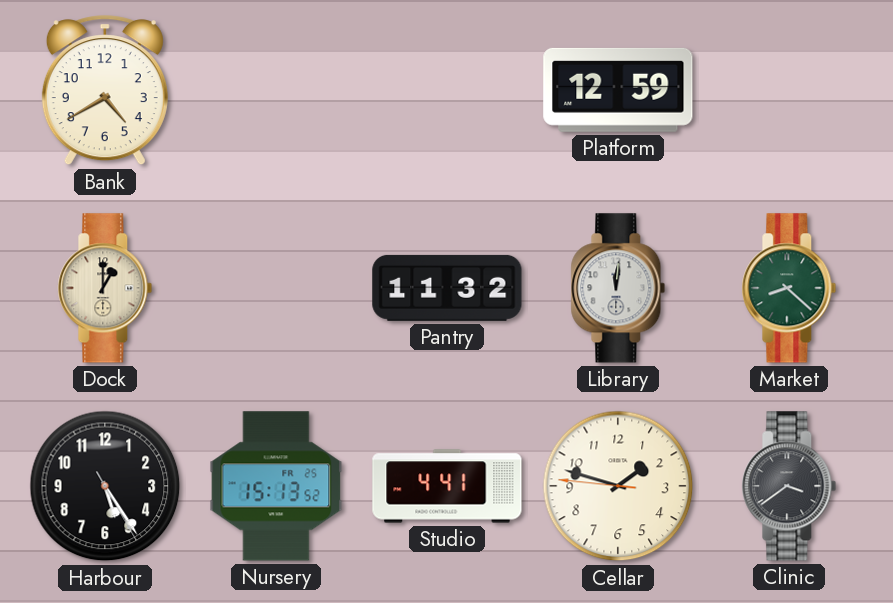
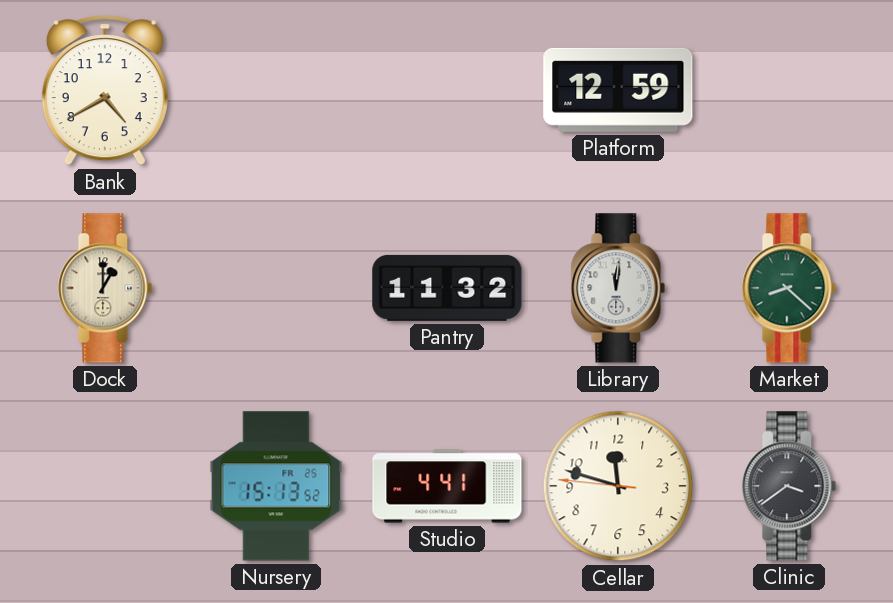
Harbour: 5:24 -> none (105, 486)
Cellar: 1:47 -> 11:47 (618, 486)
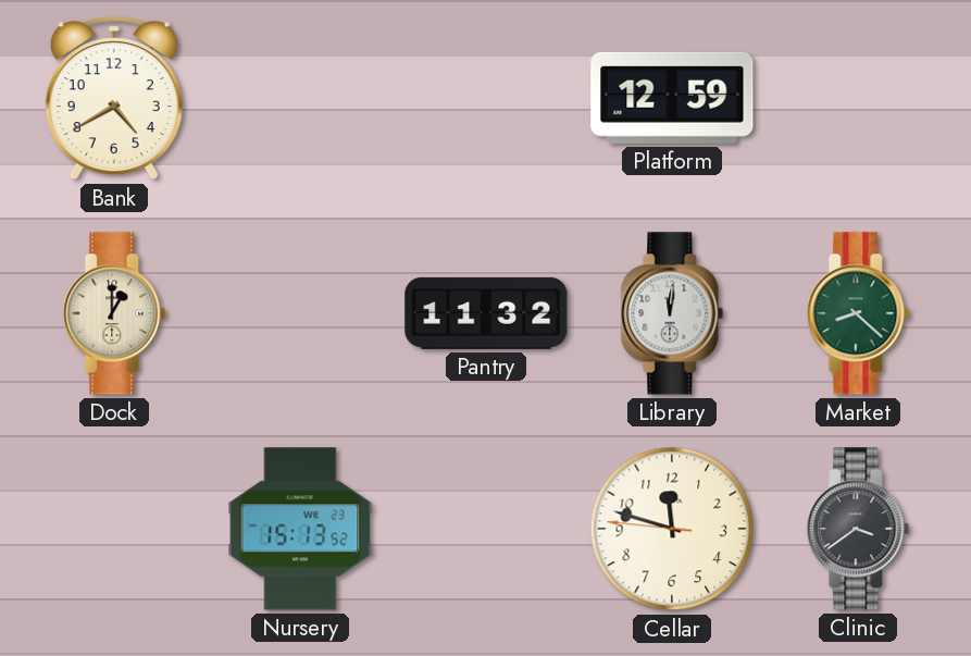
Nursery date: FR 25 -> WE 23 (300, 529)
Studio: 4:41 -> none (447, 486)
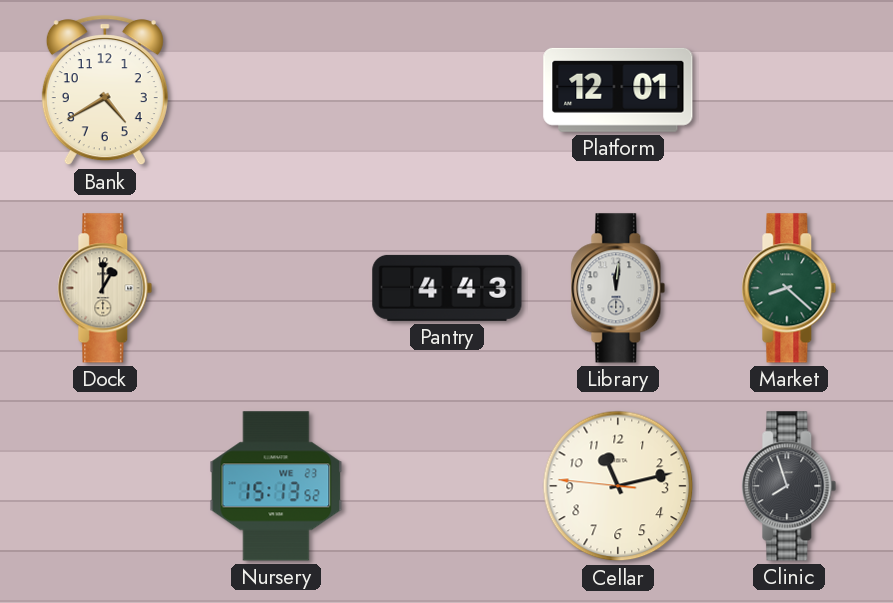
Platform: 12:59 -> 12:01 (618, 90)
Pantry: 11:32 -> 4:43 (447, 288)
Cellar: 11:47 -> 11:12 (618, 486)
Clinic: 3:39 -> 7:57 (789, 486)
